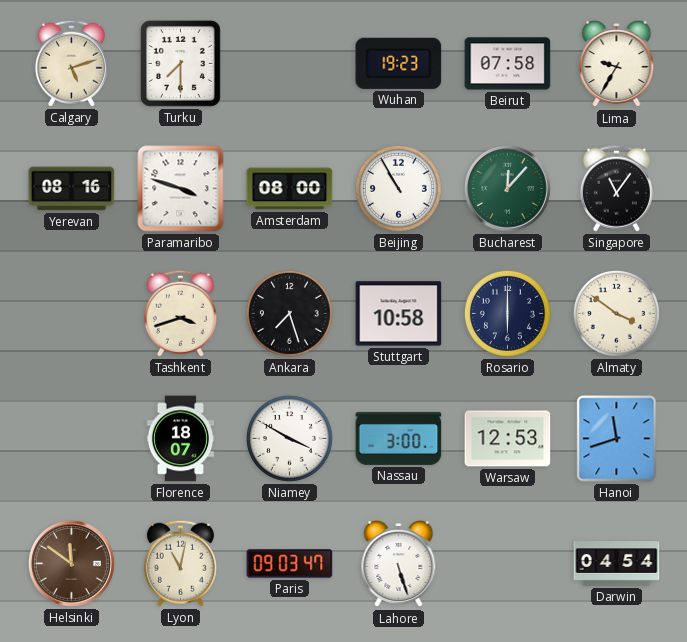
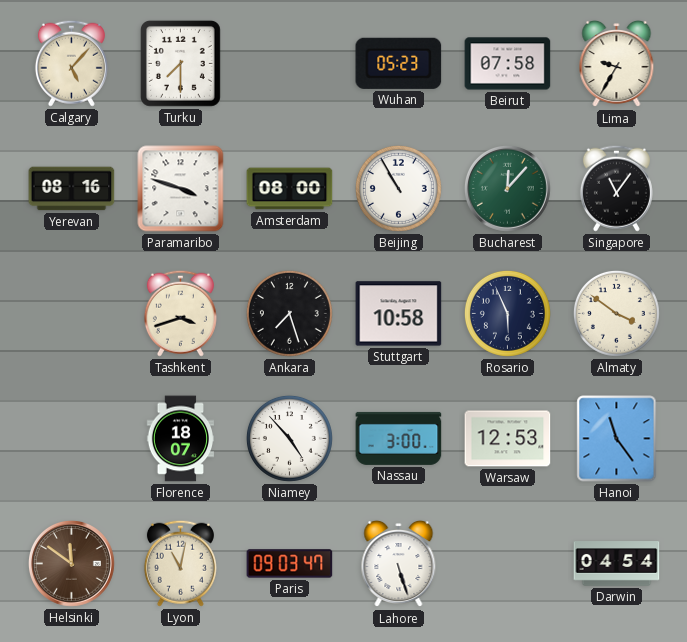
Calgary: 5:12 -> 5:07 (71, 63)
Wuhan: 19:23 -> 05:23 (399, 63)
Rosario: 6:00 -> 5:56 (507, 313)
Niamey: 3:50 -> 4:53 (289, 438)
Hanoi: 11:42 -> 11:24 (617, 439)
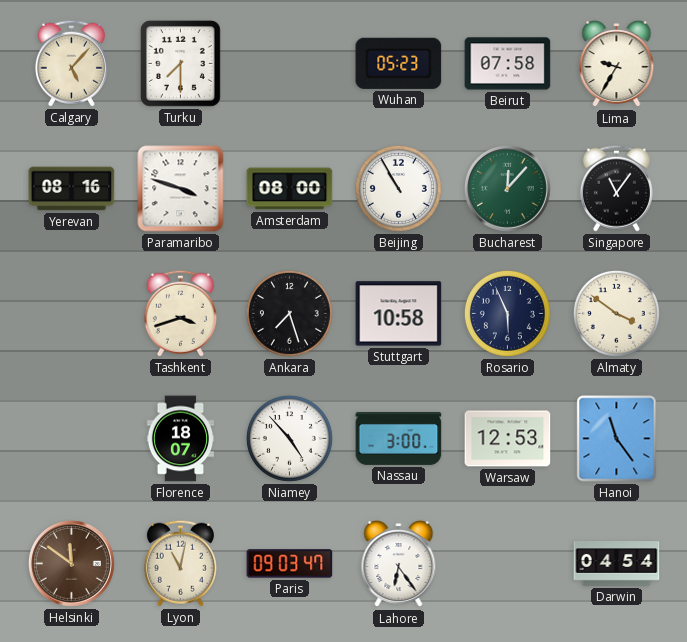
Lahore: 5:27 -> 6:24 (399, 564)
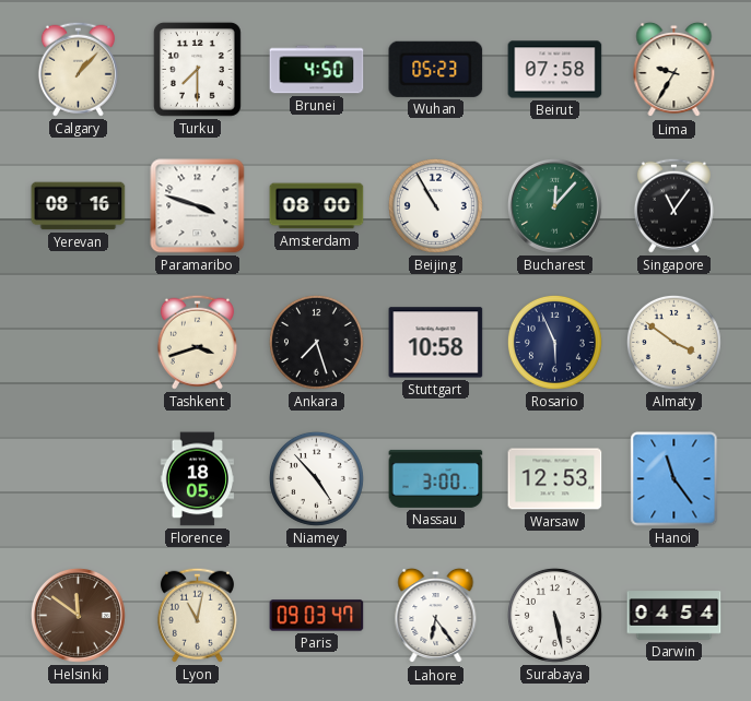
Calgary: 5:07 -> 1:07 (78, 69)
Brunei: none -> 4:50 (317, 70)
Florence: 18:07 -> 18:05 (198, 479)
Surabaya: none -> 5:28 (554, 615)
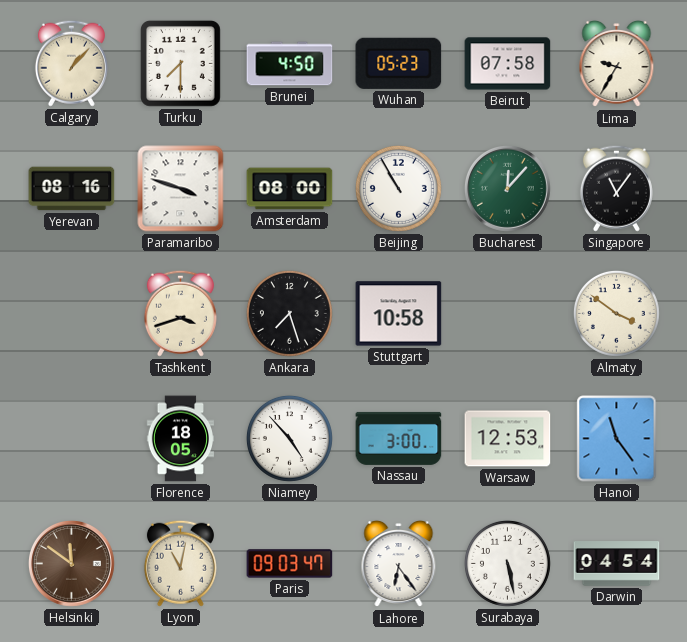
Rosario: 5:56 -> none (554, 342)
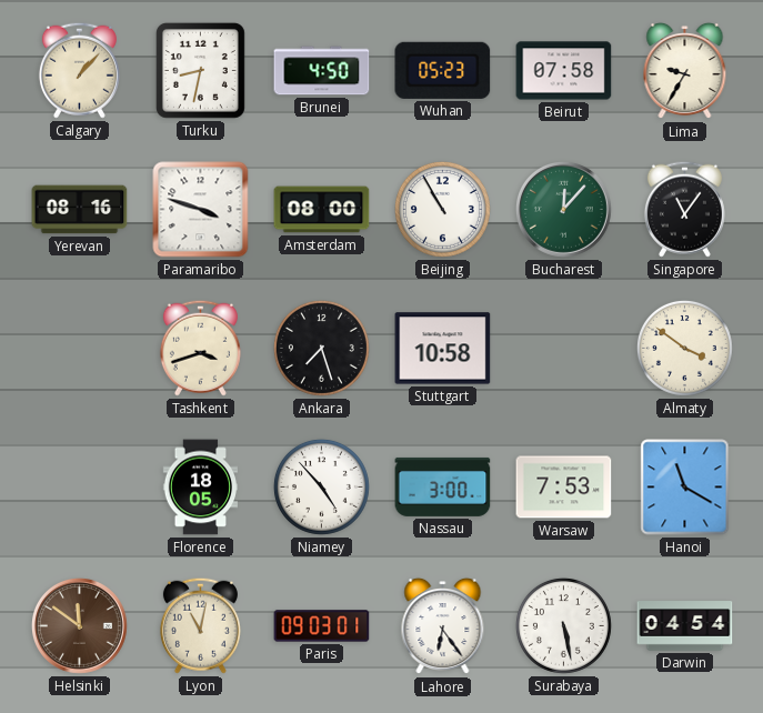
Turku: 7:30 -> 8:32 (200, 70)
Warsaw: 12:53 -> 7:53 (564, 488)
Hanoi: 11:24 -> 11:20 (685, 488)
Paris: 09:03:47 -> 09:03:01 (322, 626)
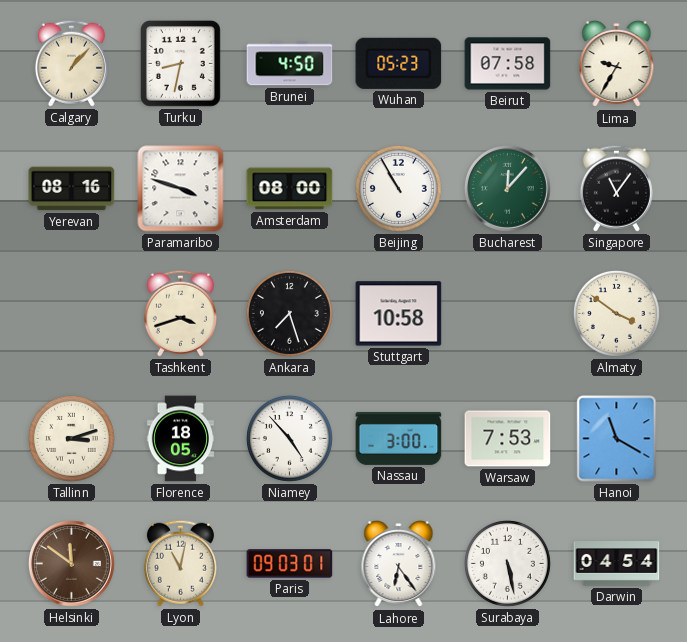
Tallinn: none -> 3:12 (71, 438)
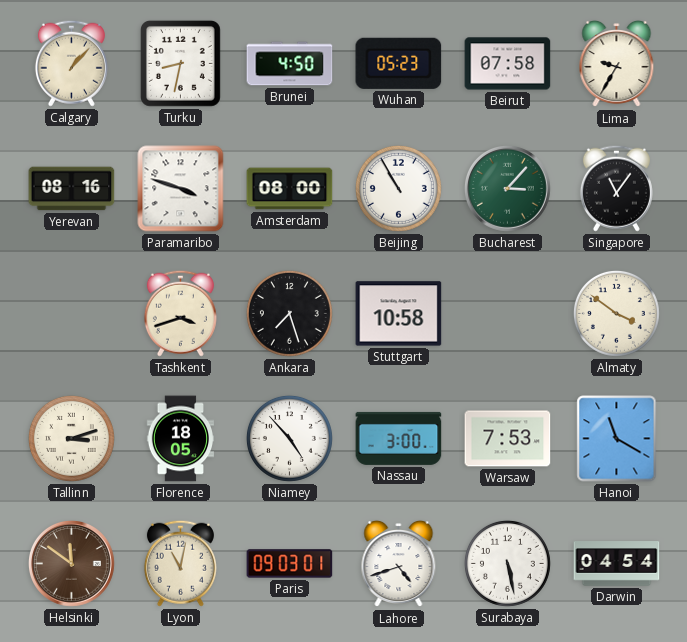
Bucharest: 12:07 -> 3:07 (508, 189)
Lahore: 6:24 -> 4:42 (399, 564)
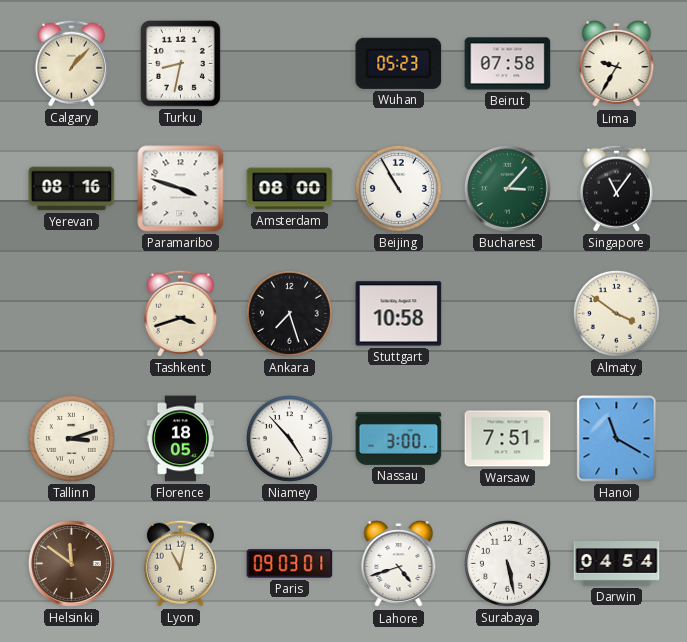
Brunei: 4:50 -> none (290, 64)
Warsaw: 7:53 -> 7:51 (508, 439)
